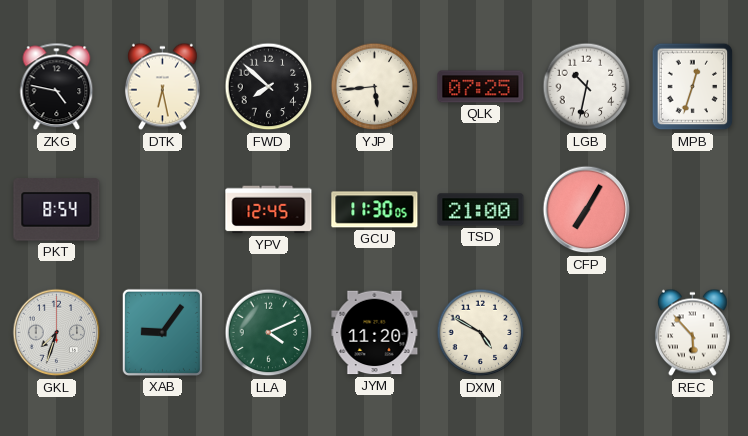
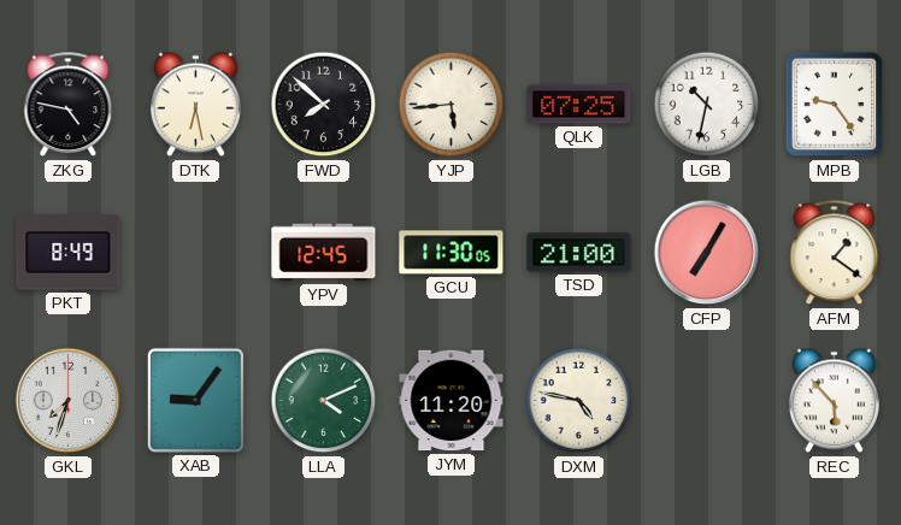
MPB: 12:33 -> 9:24 (835, 105)
PKT: 8:54 -> 8:49 (69, 253)
AFM: none -> 1:21 (835, 253)
DXM: 4:50 -> 4:47 (579, 401)
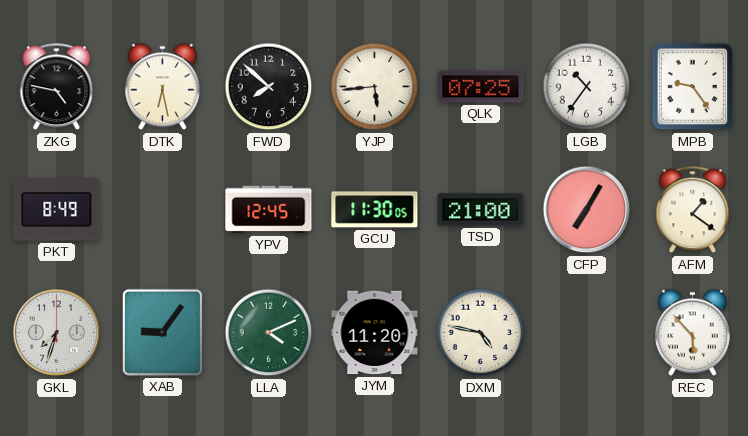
LGB: 10:32 -> 10:36 (587, 87)
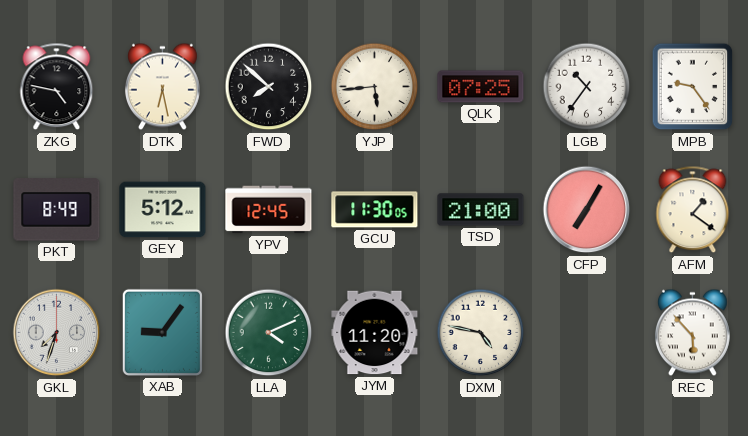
GEY: none -> 5:12 (163, 210)
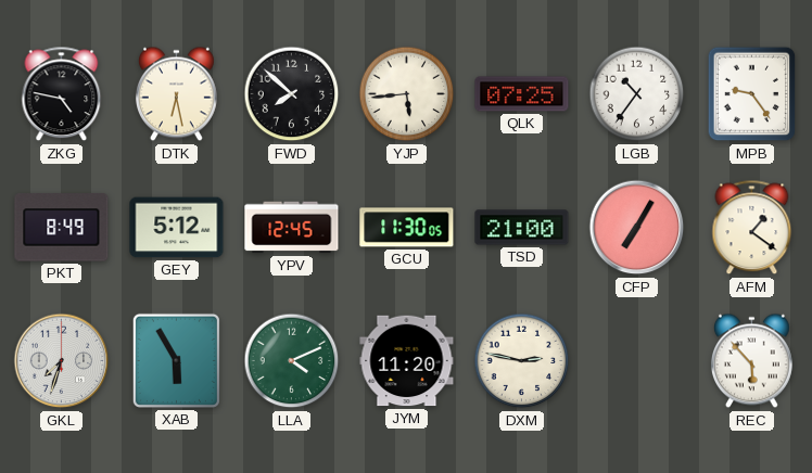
XAB: 9:06 -> 5:55 (176, 360)
DXM: 4:47 -> 2:47 (522, 361)
